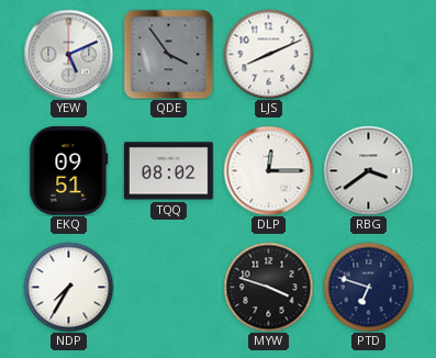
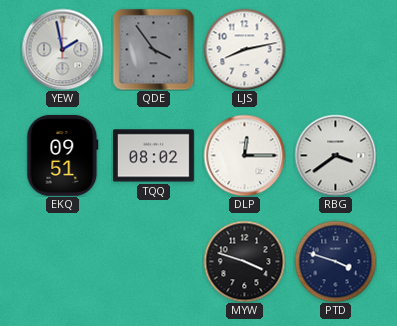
YEW: 5:11 -> 1:58 (62, 49)
LJS: 8:11 -> 8:13 (244, 49)
NDP: 7:35 -> none (68, 287)
PTD: 6:48 -> 3:48 (335, 261)
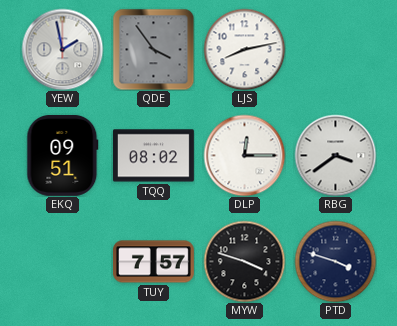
TUY: none -> 7:57 (154, 262)
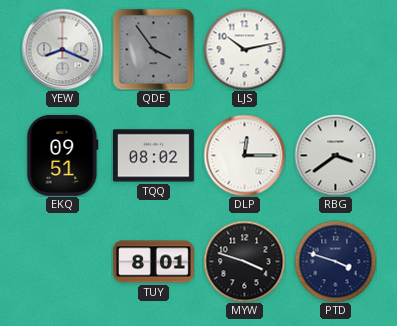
YEW: 1:58 -> 8:19 (62, 49)
LJS: 8:13 -> 10:13 (244, 49)
TUY: 7:57 -> 8:01 (154, 262)
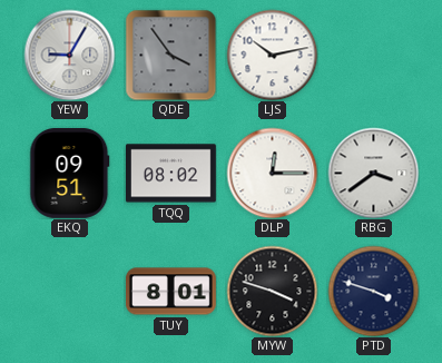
YEW: 8:19 -> 9:05 (69, 55)
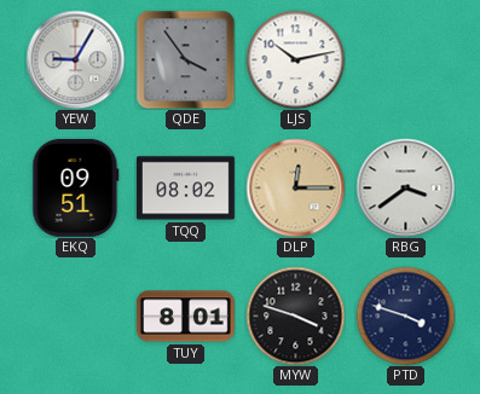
DLP dial: white -> champagne (295, 187)
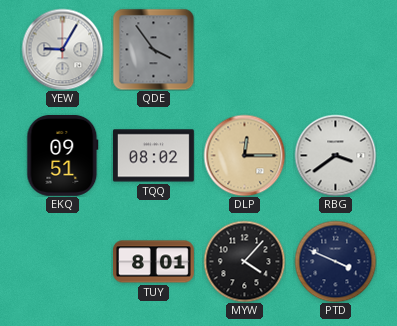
LJS: 10:13 -> none (295, 59)
MYW: 3:48 -> 4:07 (244, 261)
PTD: 3:48 -> 3:49 (335, 261)
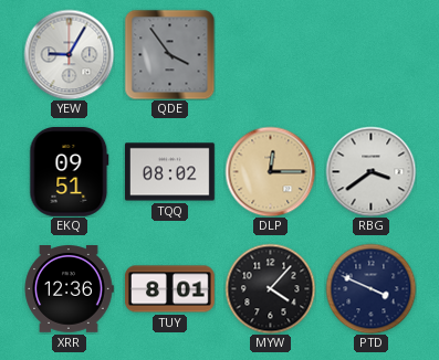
XRR: none -> 12:36 (69, 289)
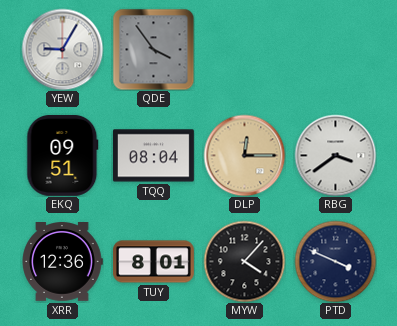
TQQ: 08:02 -> 08:04 (153, 156)
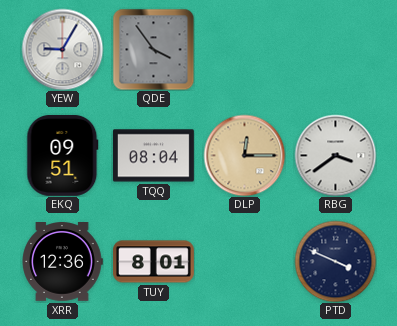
MYW: 4:07 -> none (244, 261)
